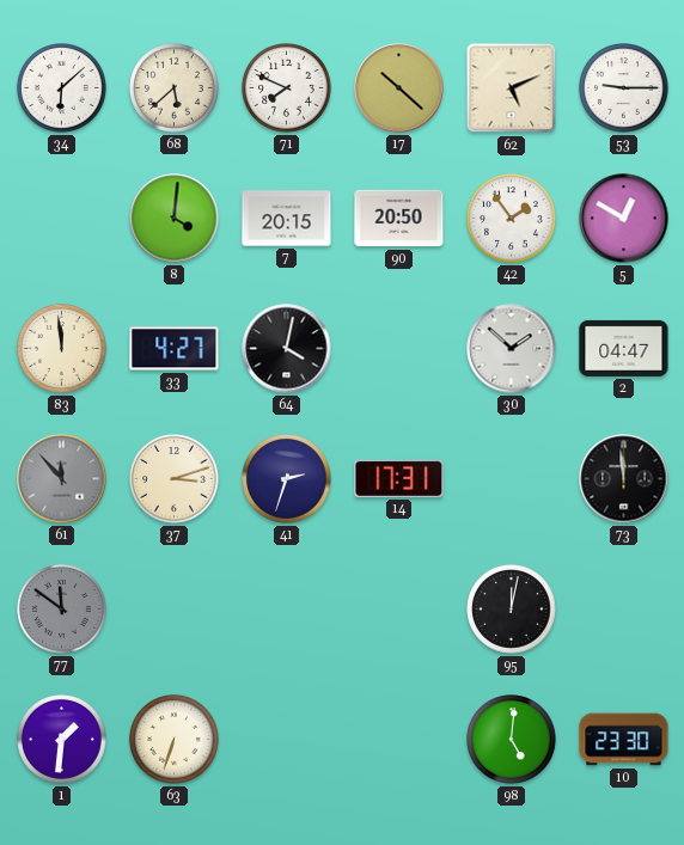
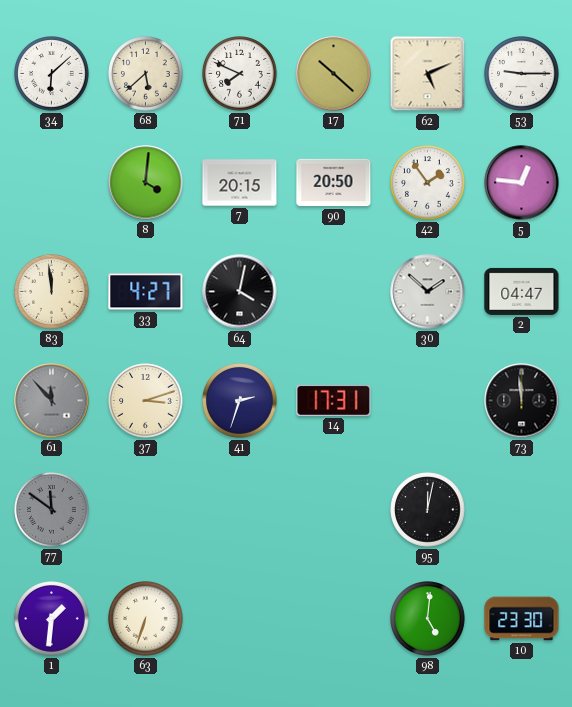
5: 12:50 -> 12:46 (522, 183)
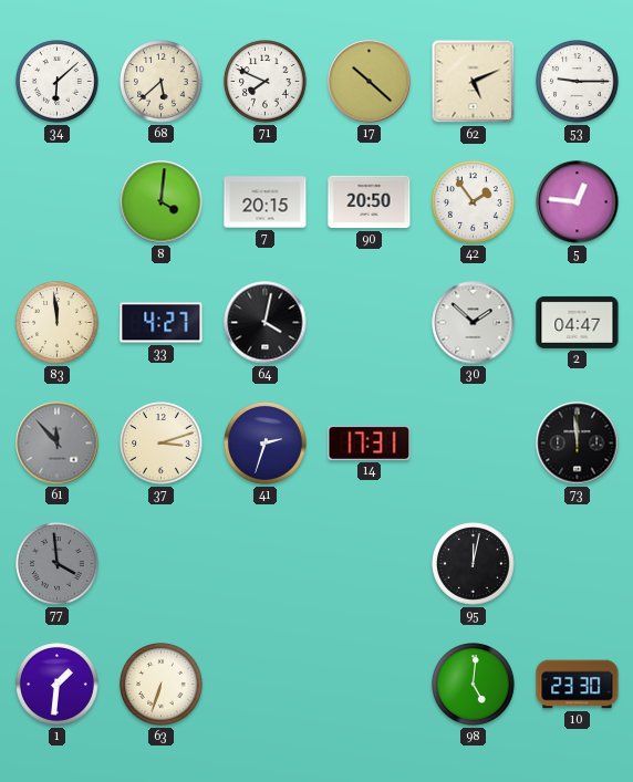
77: 11:51 -> 3:59 (58, 564)
